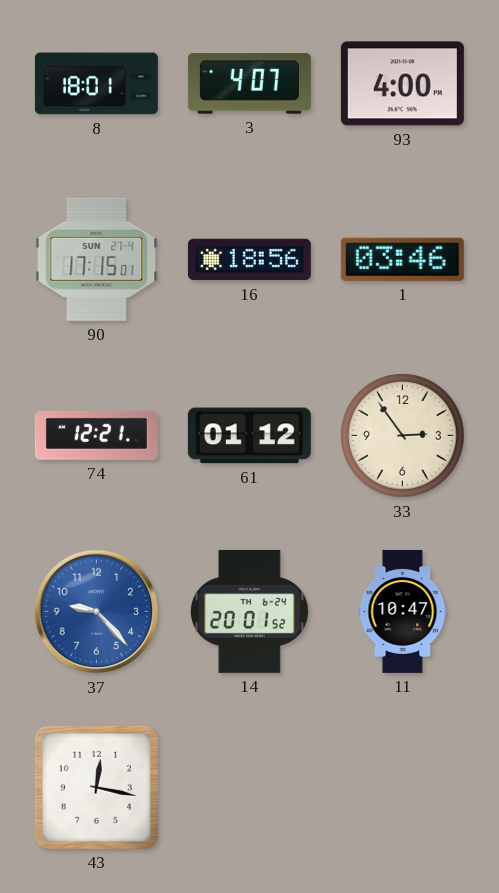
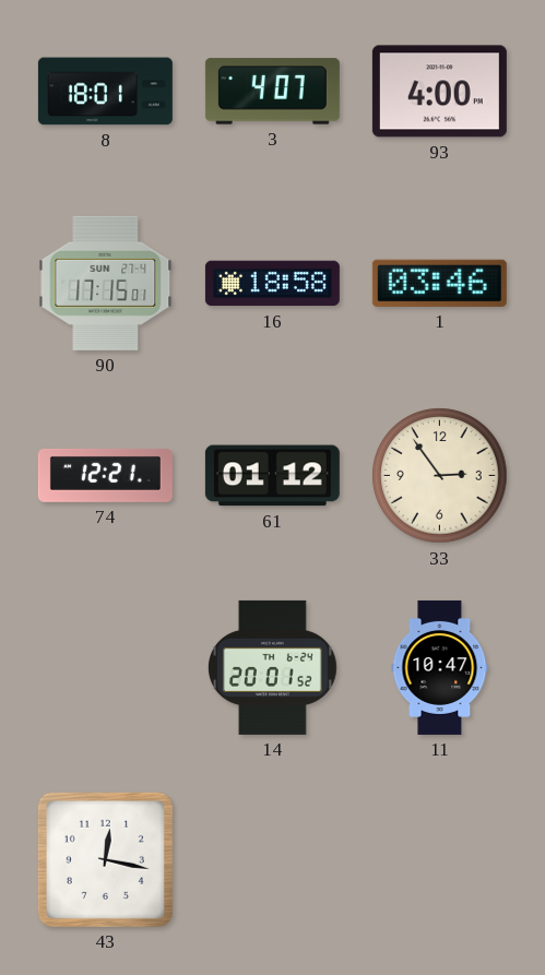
16: 18:56 -> 18:58 (272, 284)
37: 9:23 -> none (97, 612)
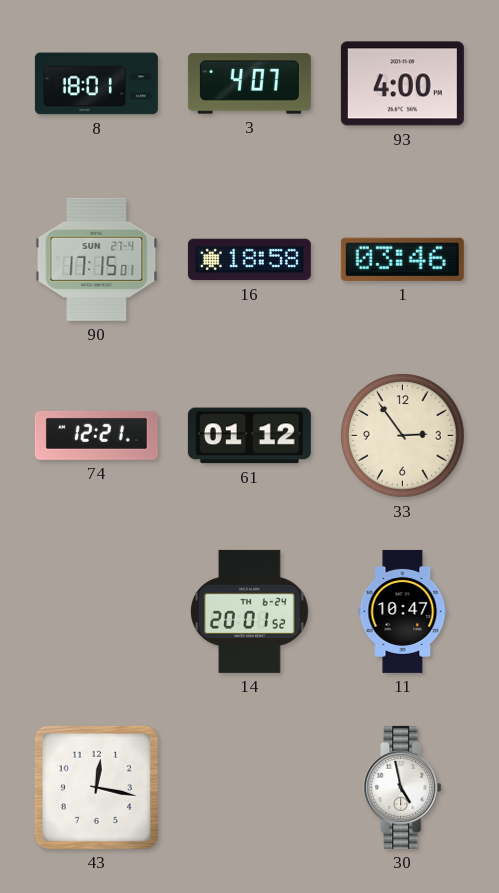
30: none -> 4:58 (403, 787)
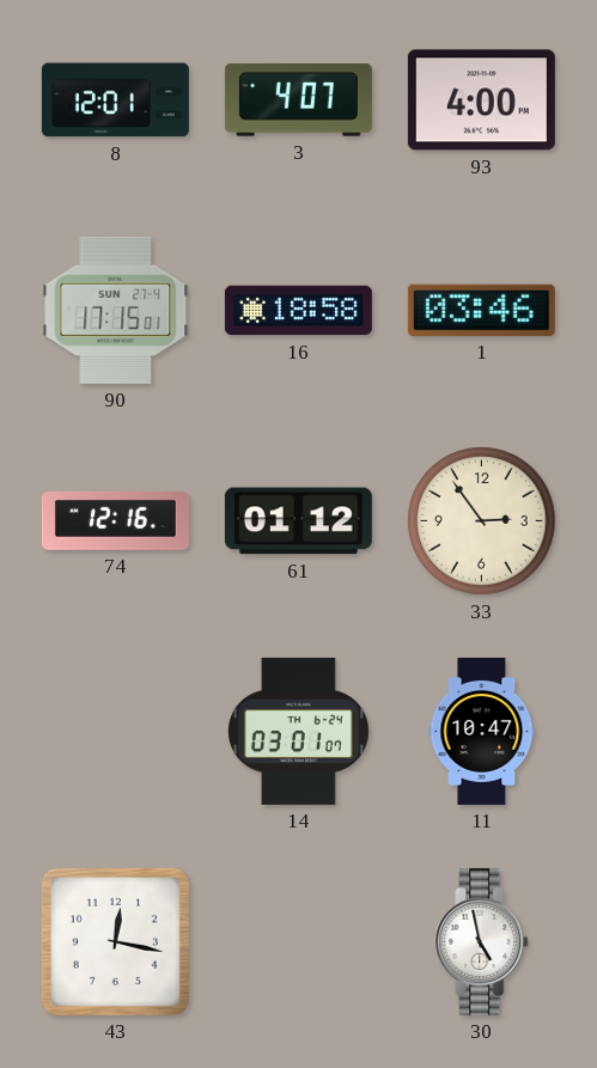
8: 18:01 -> 12:01 (115, 100)
74: 12:21 -> 12:16 (115, 520)
14: 20:01 -> 03:01 (298, 731)
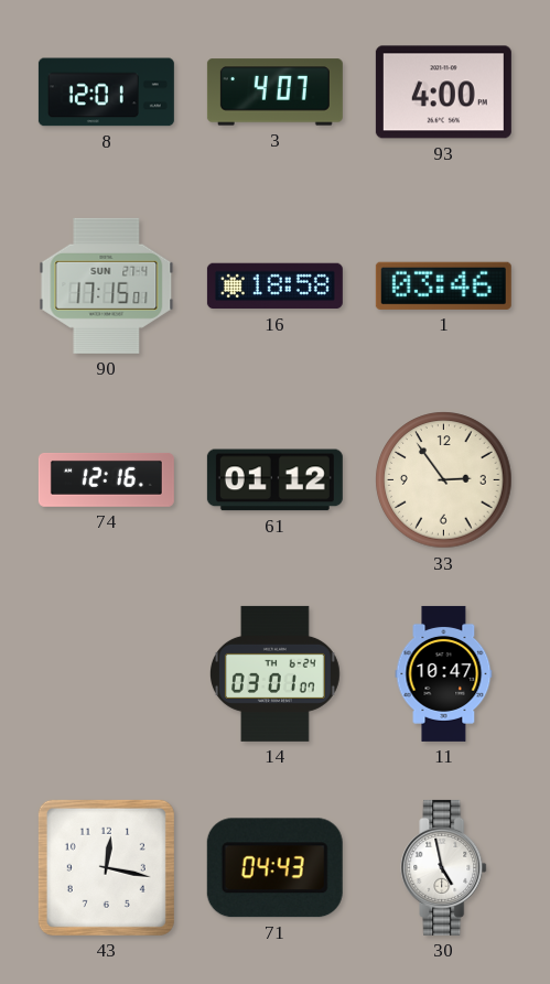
71: none -> 04:43 (274, 868)
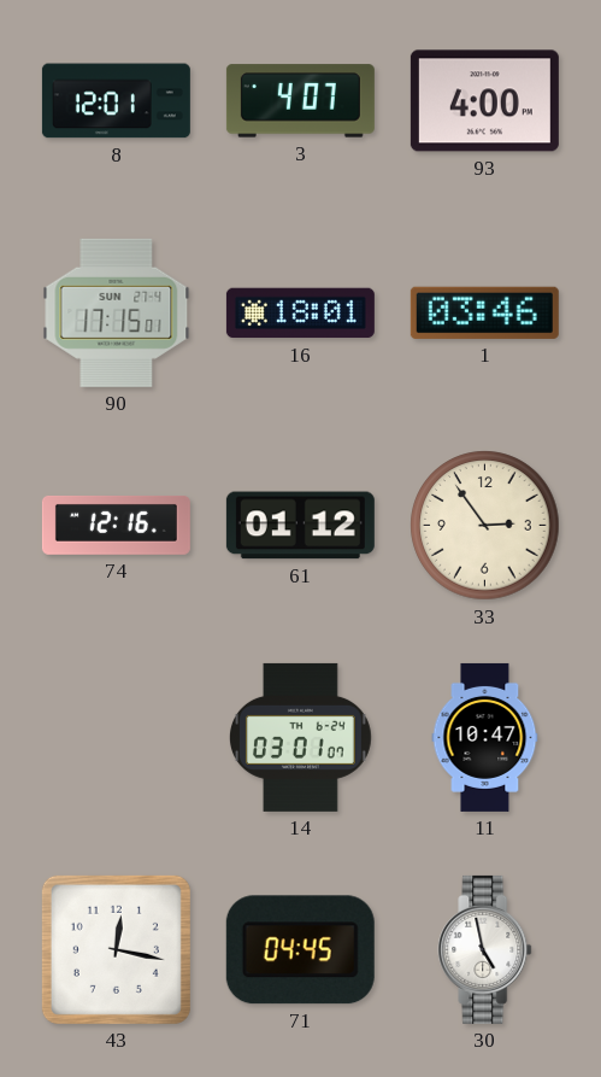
16: 18:58 -> 18:01 (300, 314)
71: 04:43 -> 04:45 (300, 950)
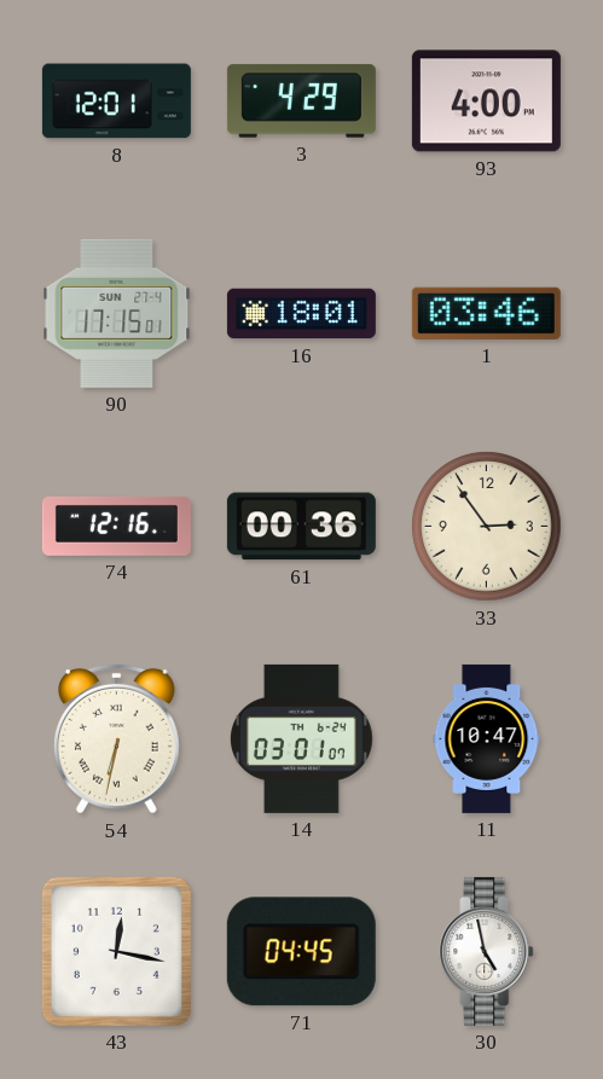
3: 4:07 -> 4:29 (301, 101)
61: 01:12 -> 00:36 (301, 527)
54: none -> 6:32 (117, 738)
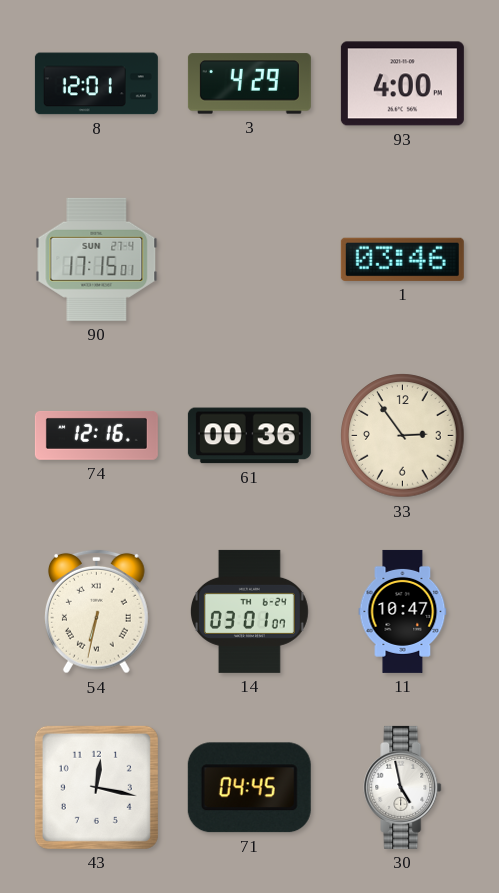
16: 18:01 -> none (301, 314)
